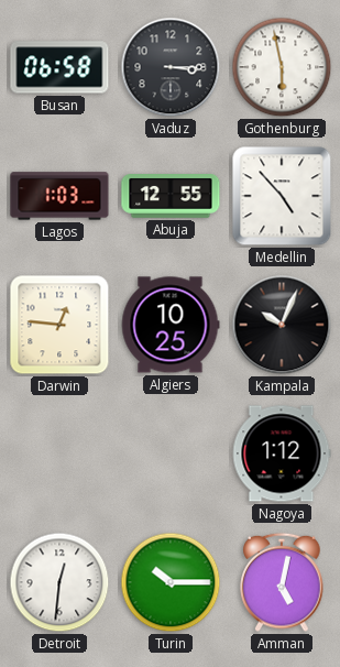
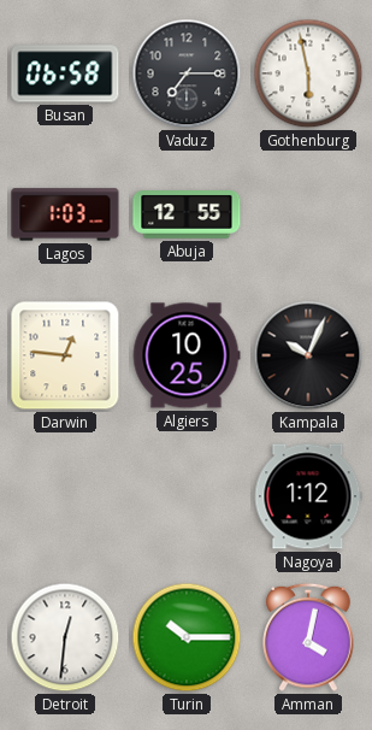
Vaduz: 3:15 -> 7:15 (187, 73)
Medellin: 4:53 -> none (282, 196)
Amman: 5:02 -> 4:02 (308, 637)
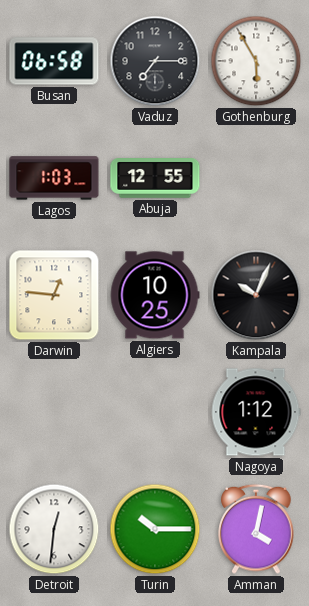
Gothenburg: 5:58 -> 5:55 (256, 61)
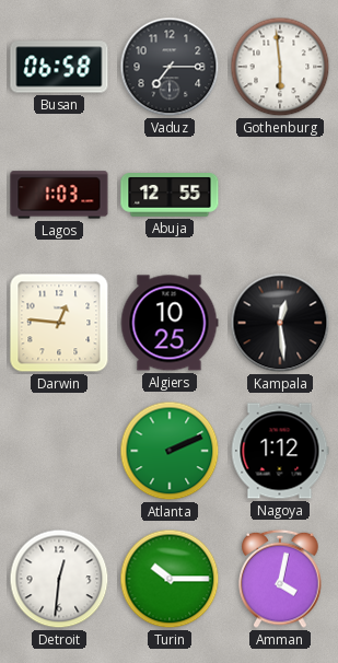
Gothenburg: 5:55 -> 5:59 (280, 67)
Kampala: 10:04 -> 12:29 (280, 323)
Atlanta: none -> 2:11 (170, 451)
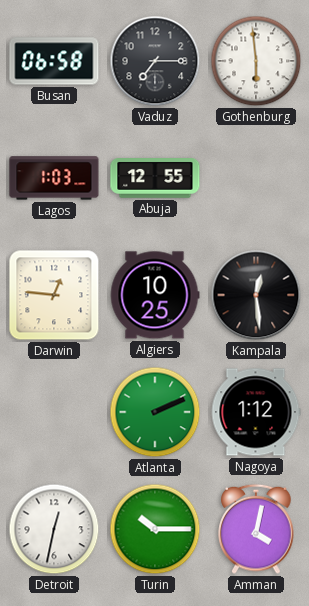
Detroit: 12:31 -> 12:32 (54, 529)
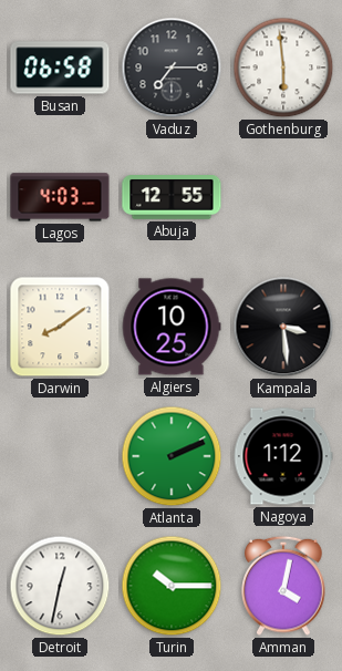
Lagos: 1:03 -> 4:03 (60, 197)
Darwin: 12:46 -> 8:09 (60, 327)
Kampala: 12:29 -> 3:29 (283, 327)
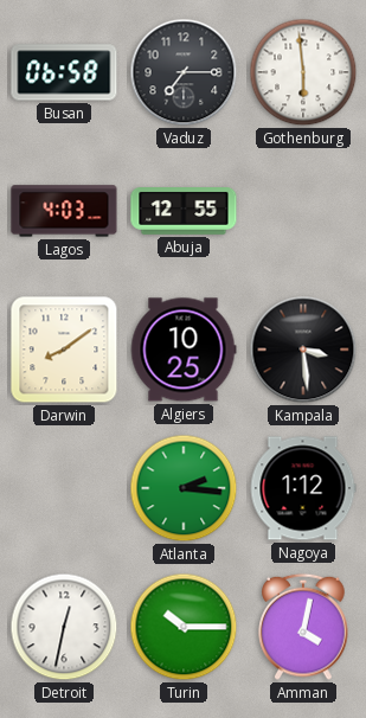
Atlanta: 2:11 -> 2:16 (184, 488)
